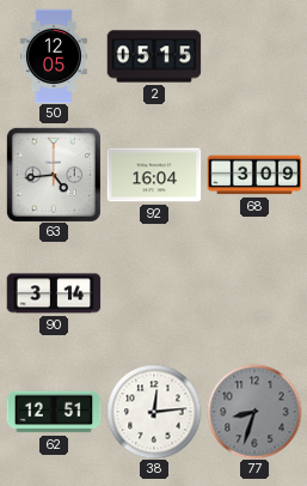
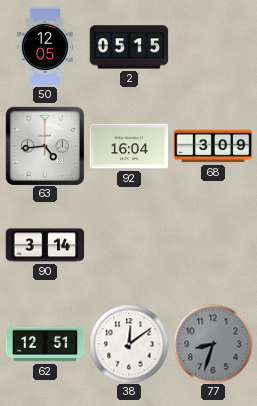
38: 12:14 -> 12:09 (129, 344)
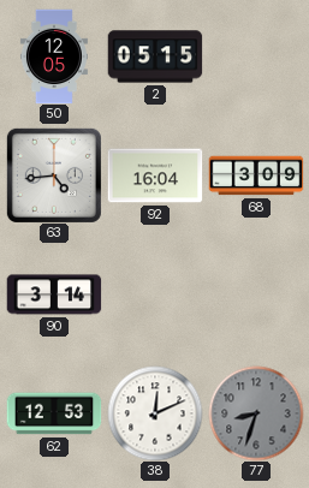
62: 12:51 -> 12:53 (54, 413)
38: 12:09 -> 12:11 (155, 413)
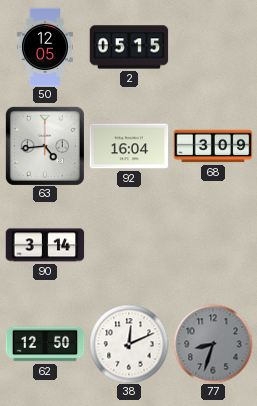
62: 12:53 -> 12:50 (45, 344)
